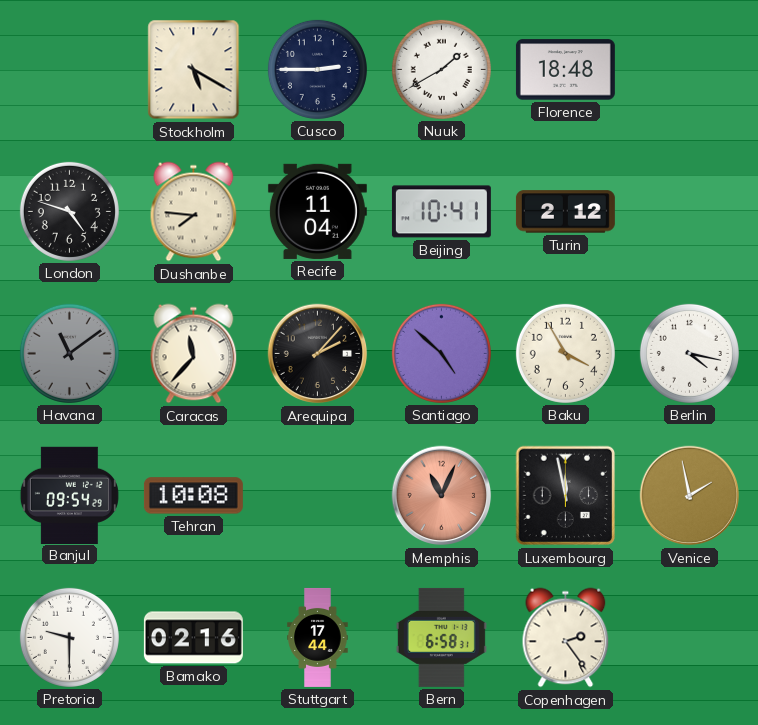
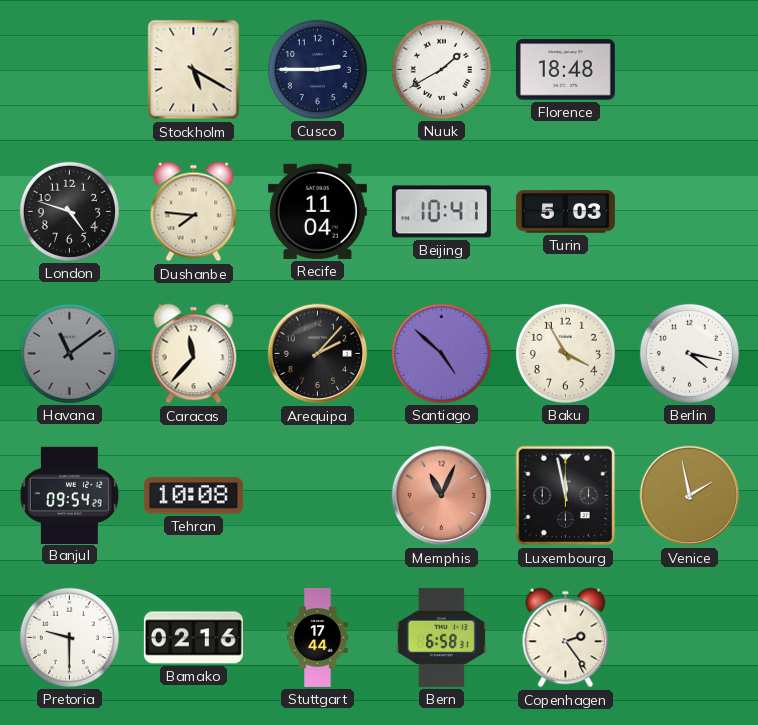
Turin: 2:12 -> 5:03 (565, 212)
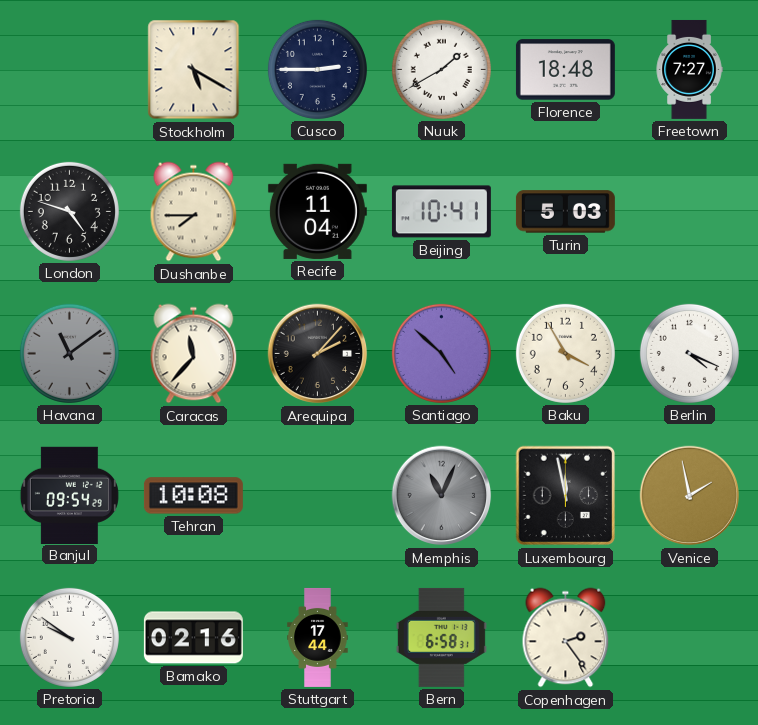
Freetown: none -> 7:27 (689, 69)
Dushanbe: 7:46 -> 7:45 (194, 212)
Berlin: 4:17 -> 4:19 (689, 353)
Memphis dial: salmon -> grey (442, 496)
Pretoria: 9:30 -> 9:51 (69, 637)
